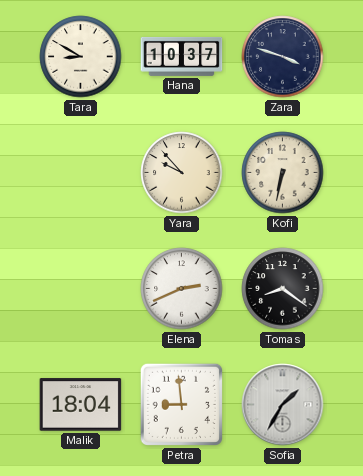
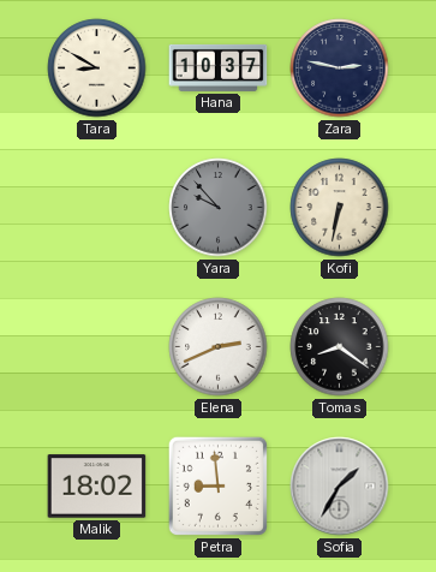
Zara: 3:48 -> 2:47 (340, 68)
Yara dial: cream -> grey (219, 208)
Malik: 18:04 -> 18:02 (97, 487)
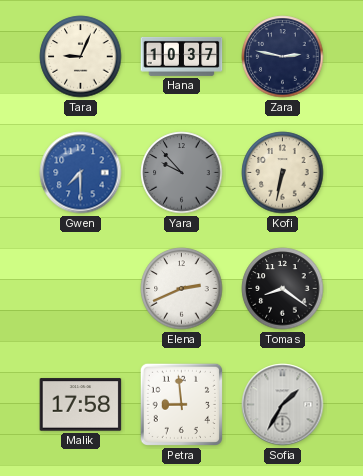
Tara: 8:50 -> 9:04 (81, 57)
Gwen: none -> 7:30 (81, 173)
Malik: 18:02 -> 17:58 (81, 405)
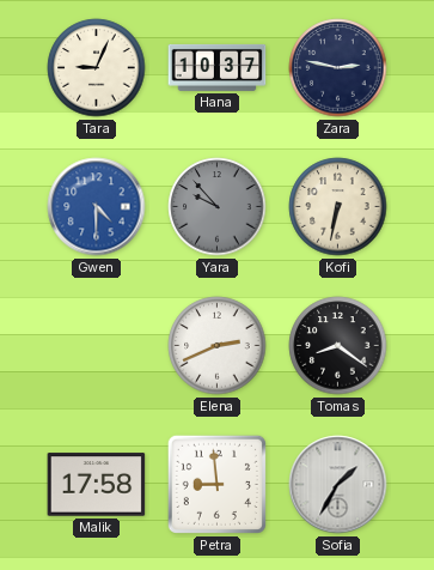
Gwen: 7:30 -> 4:30 (97, 207)
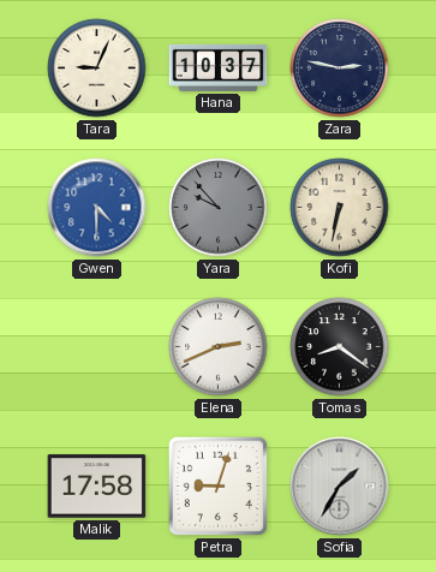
Petra: 8:59 -> 9:03 (217, 485)
